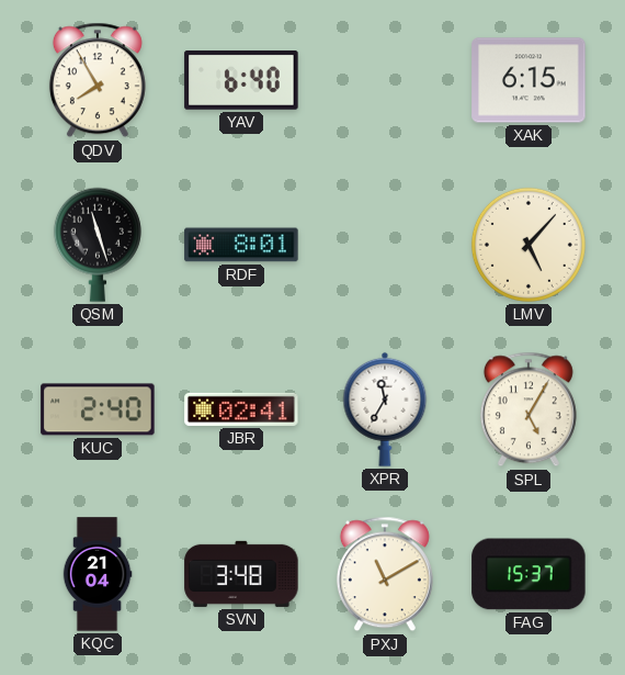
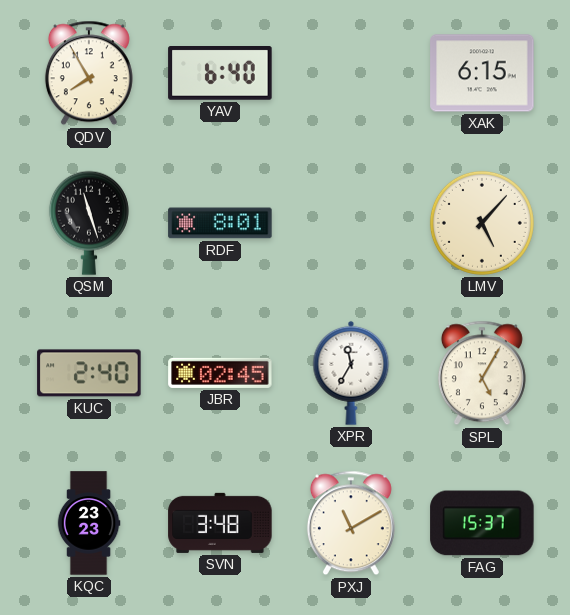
JBR: 02:41 -> 02:45 (220, 373)
KQC: 21:04 -> 23:23 (89, 523)
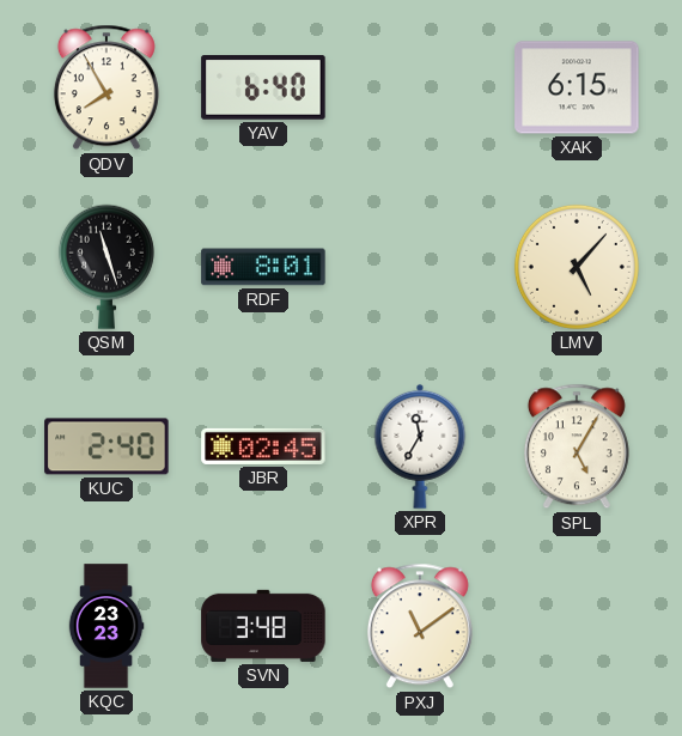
PXJ: 11:10 -> 11:09 (420, 626)
FAG: 15:37 -> none (482, 523)
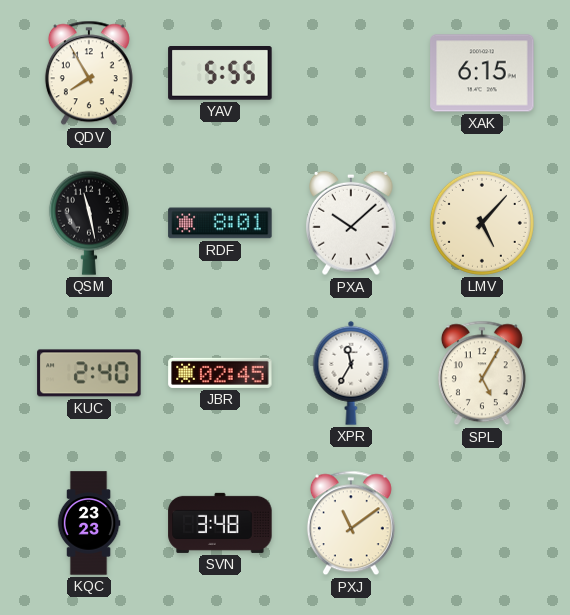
YAV: 6:40 -> 5:55 (220, 73)
QSM: 11:27 -> 11:28 (89, 223)
PXA: none -> 10:08 (352, 223)
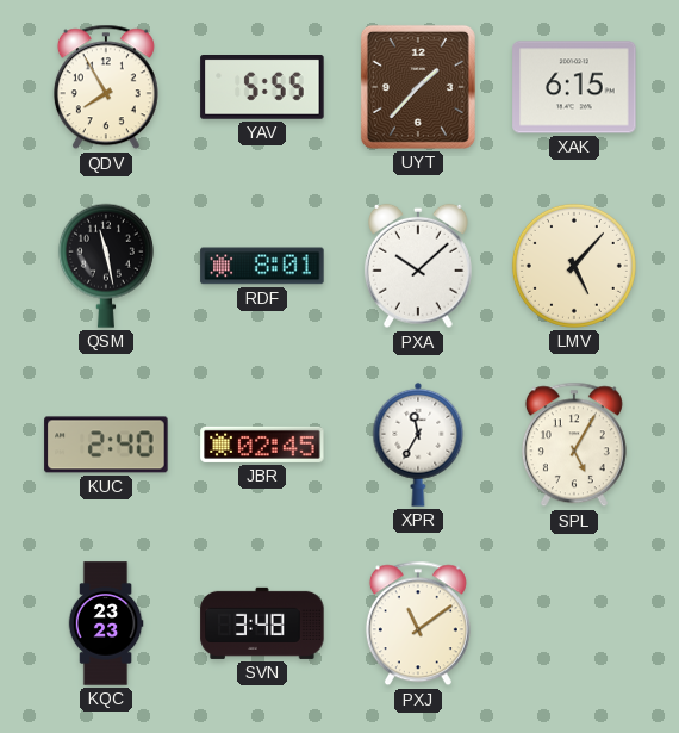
UYT: none -> 1:37 (418, 87)
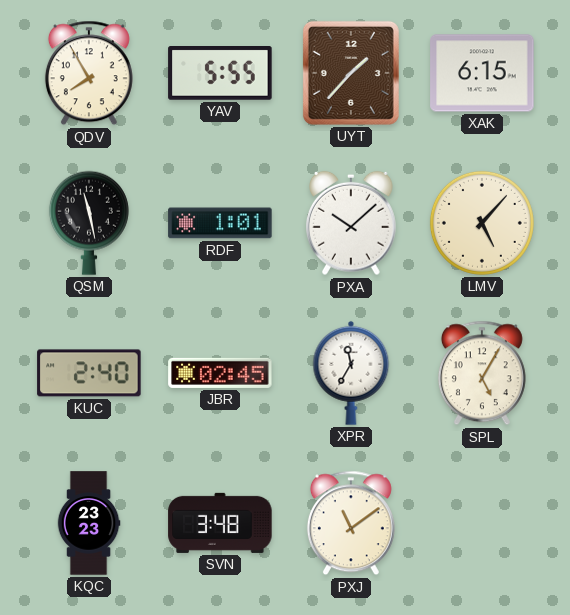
RDF: 8:01 -> 1:01 (220, 223)
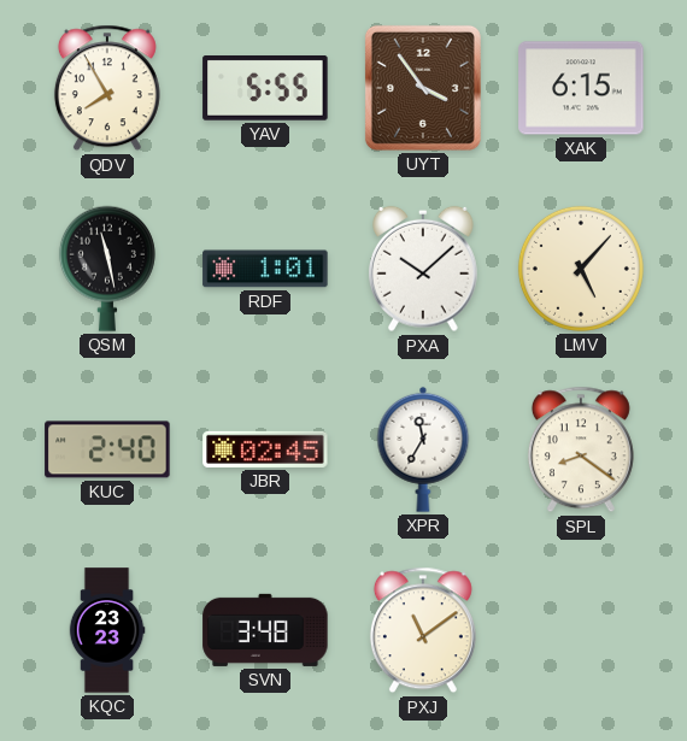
UYT: 1:37 -> 3:54 (423, 88)
SPL: 5:05 -> 8:21 (581, 449)
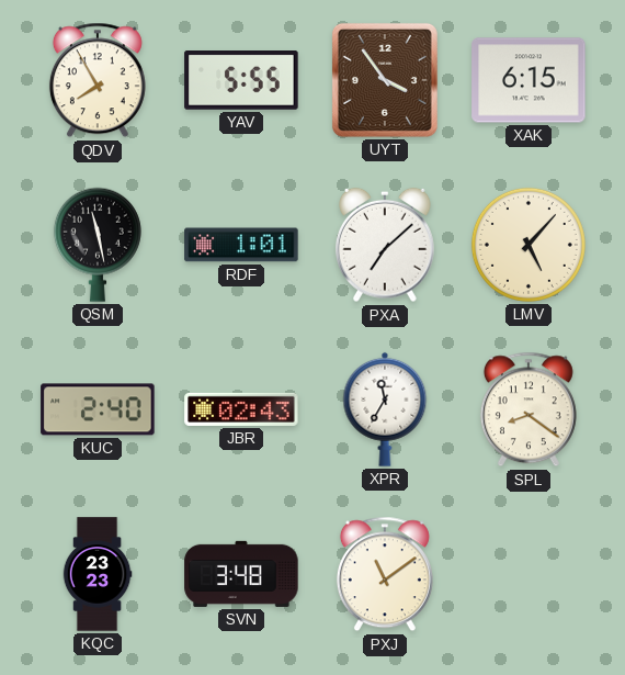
PXA: 10:08 -> 7:08 (386, 245)
JBR: 02:45 -> 02:43 (241, 409)
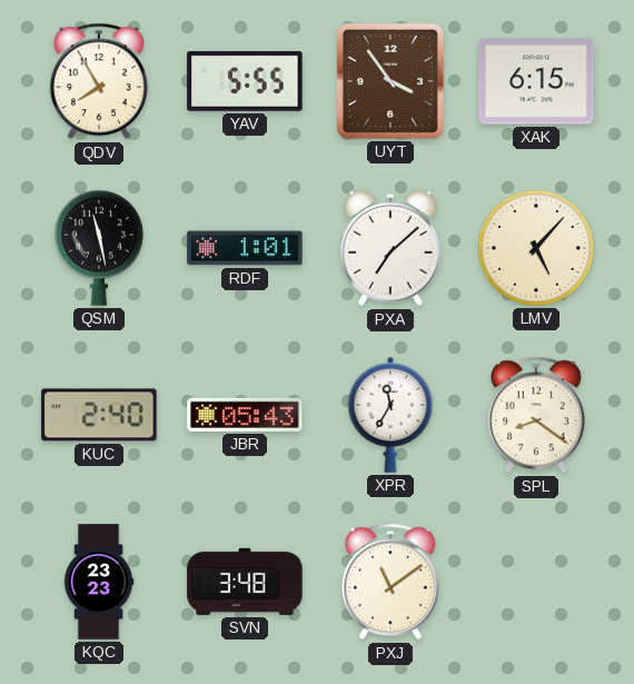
JBR: 02:43 -> 05:43 (245, 415)
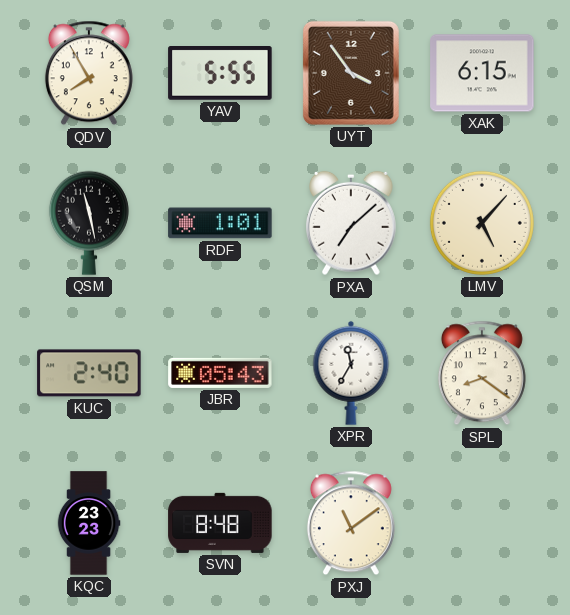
SVN: 3:48 -> 8:48 (220, 523)
